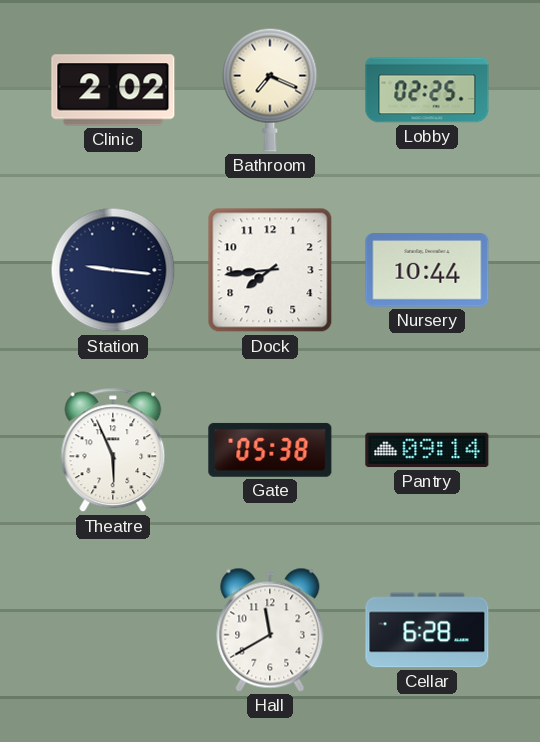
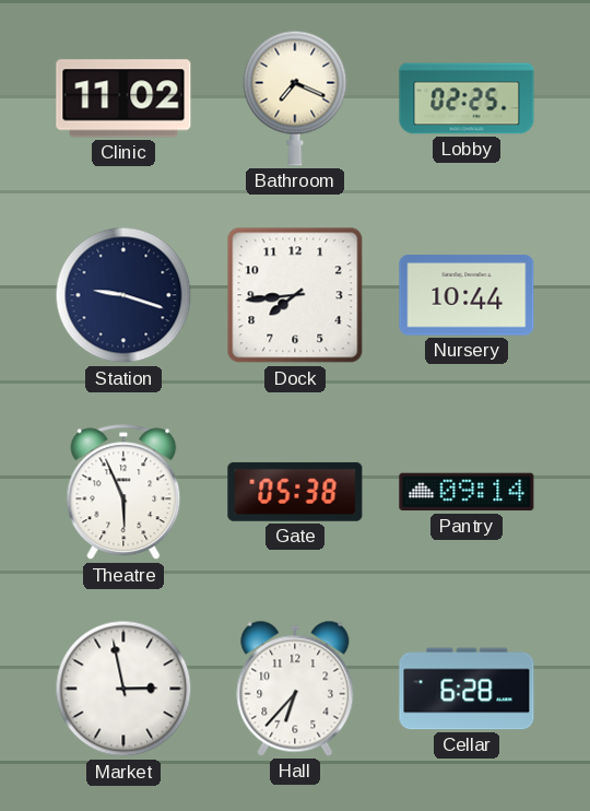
Clinic: 2:02 -> 11:02 (123, 98)
Station: 9:16 -> 9:18 (123, 295)
Market: none -> 2:58 (123, 689)
Hall: 11:40 -> 6:37 (295, 689)
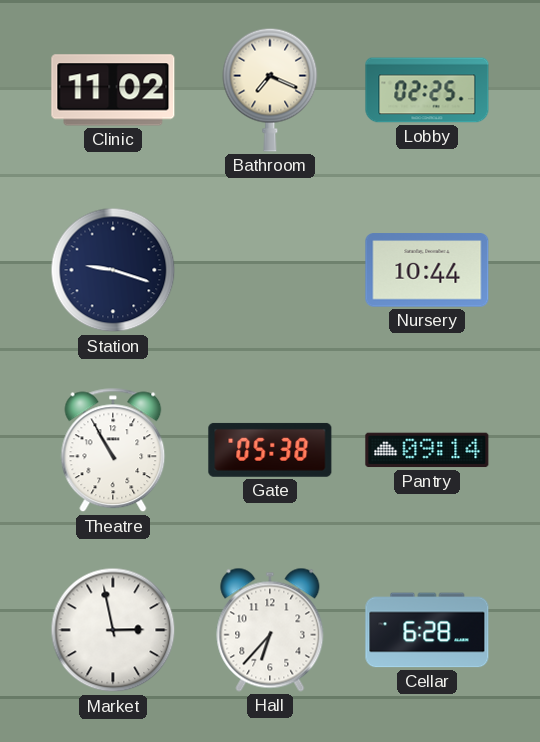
Dock: 7:44 -> none (295, 295)
Theatre: 5:56 -> 10:55 (113, 450)
